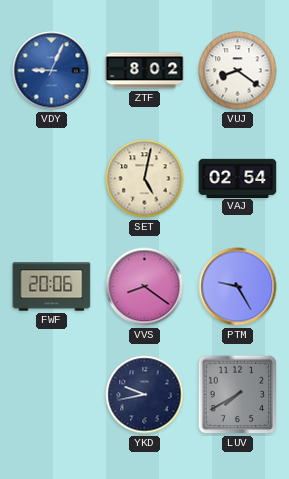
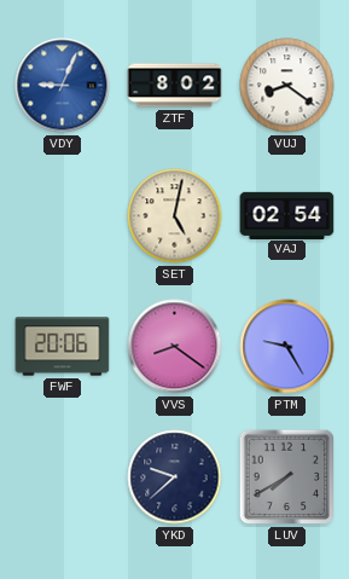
YKD: 9:43 -> 9:38 (175, 477)
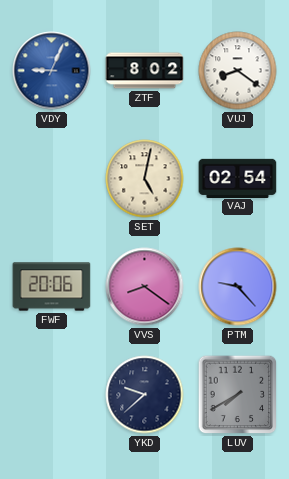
PTM: 9:25 -> 9:23 (238, 287)
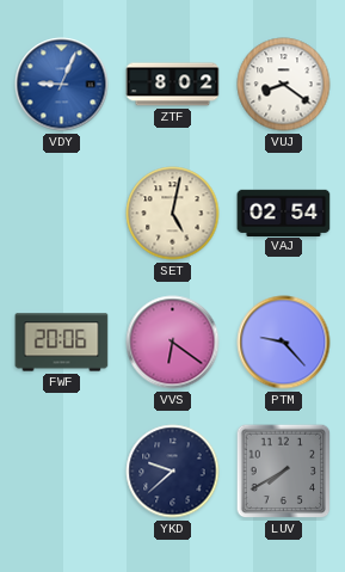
VVS: 8:21 -> 6:21 (173, 343)
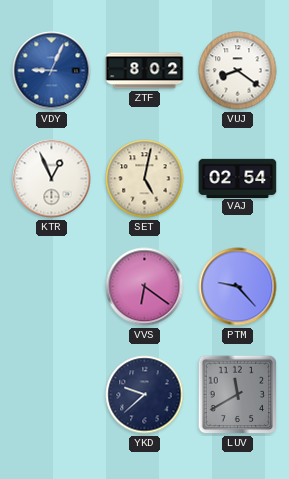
KTR: none -> 12:56 (52, 179)
FWF: 20:06 -> none (62, 343)
LUV: 7:40 -> 11:40 (238, 395)
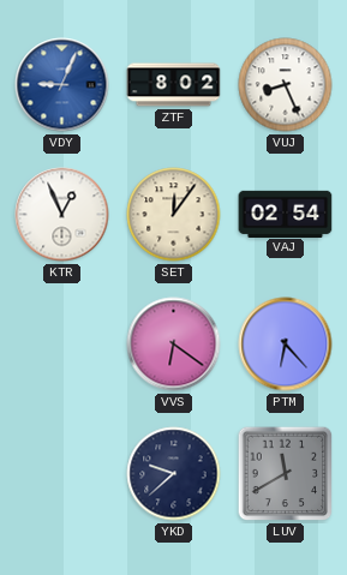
VUJ: 8:21 -> 8:26 (286, 85)
SET: 5:02 -> 12:06 (174, 215)
PTM: 9:23 -> 6:23 (286, 345)
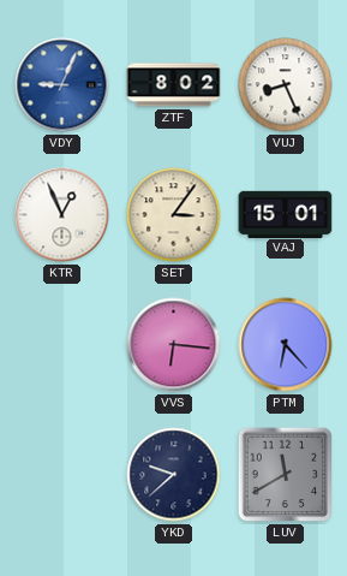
SET: 12:06 -> 3:06 (174, 215)
VAJ: 02:54 -> 15:01 (286, 214)
VVS: 6:21 -> 6:16 (174, 345)
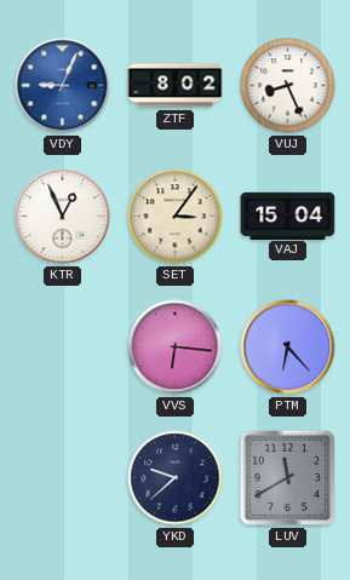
VAJ: 15:01 -> 15:04 (288, 216)
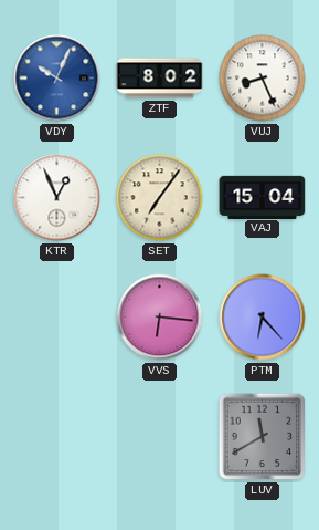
VDY: 9:04 -> 10:04 (57, 79)
SET: 3:06 -> 7:06 (160, 198)
YKD: 9:38 -> none (176, 478)
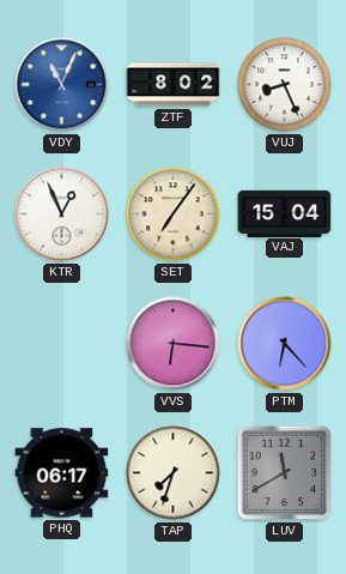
VDY: 10:04 -> 11:04 (62, 85)
PHQ: none -> 06:17 (62, 473)
TAP: none -> 7:33 (174, 473)
